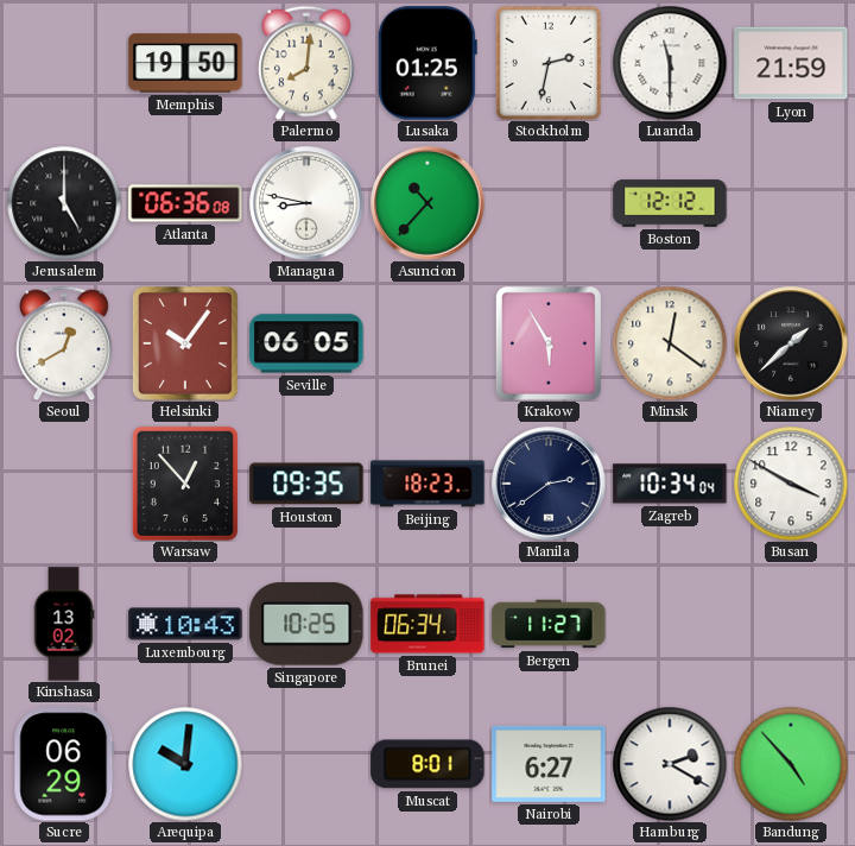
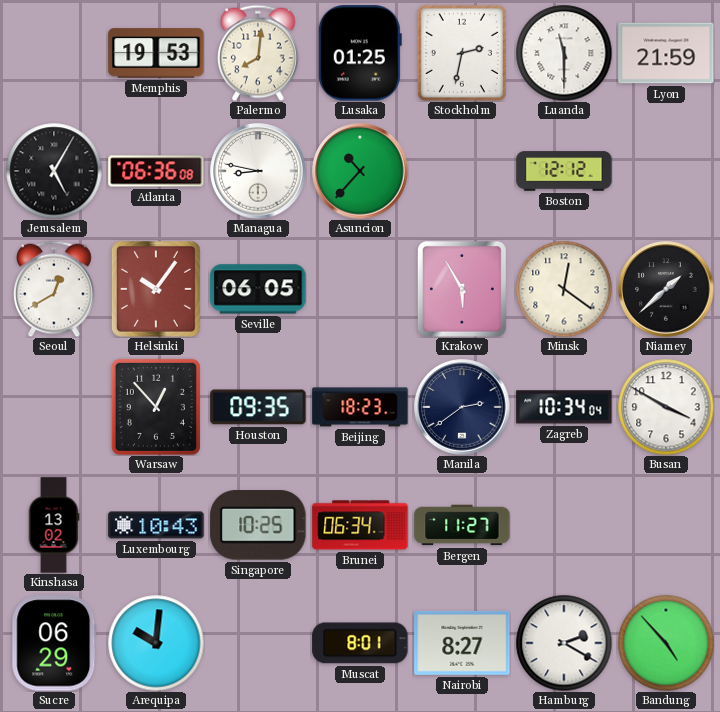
Memphis: 19:50 -> 19:53 (156, 53)
Jerusalem: 5:00 -> 5:05 (54, 171)
Nairobi: 6:27 -> 8:27 (462, 643)
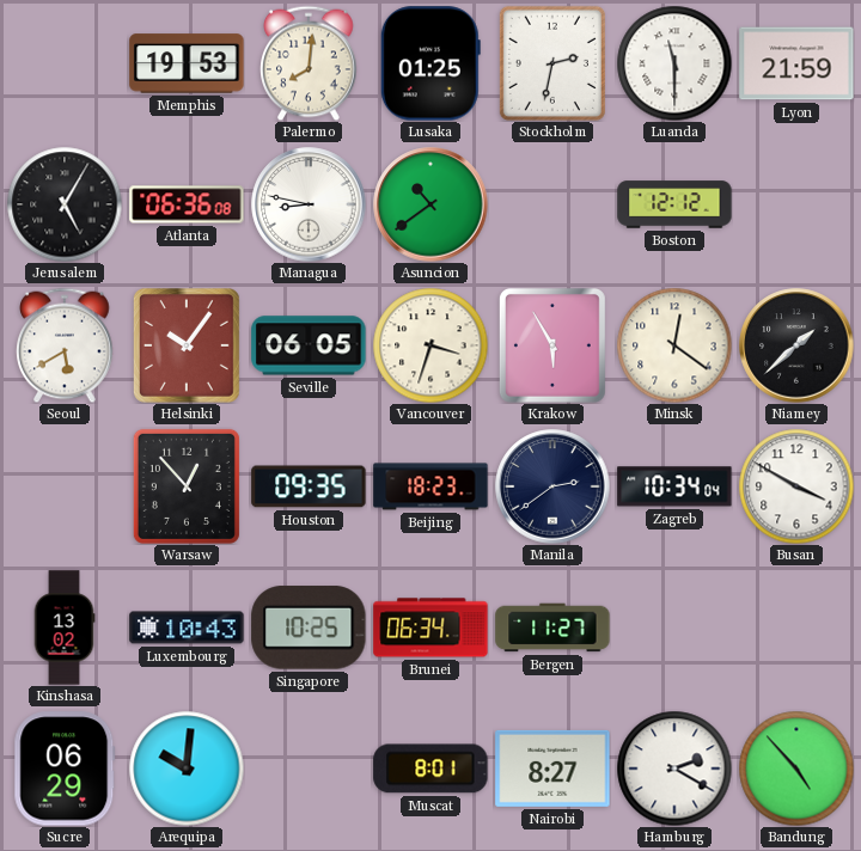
Asuncion: 10:37 -> 10:39 (430, 204)
Seoul: 12:40 -> 5:40 (65, 345)
Vancouver: none -> 3:33 (430, 345)
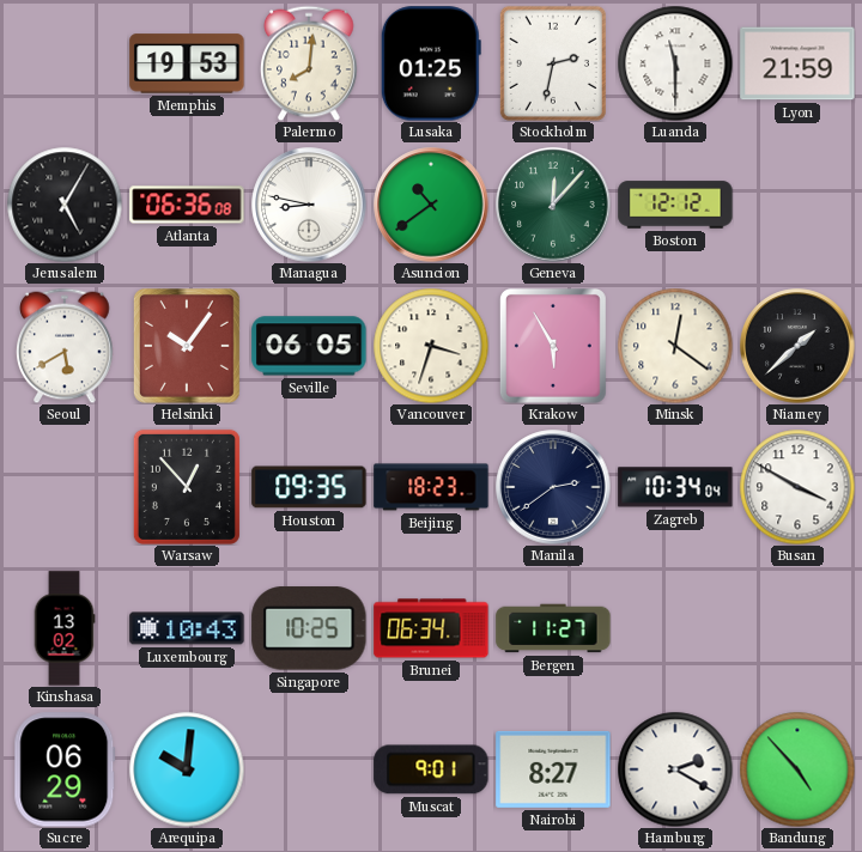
Geneva: none -> 12:07 (553, 205)
Muscat: 8:01 -> 9:01 (431, 769)
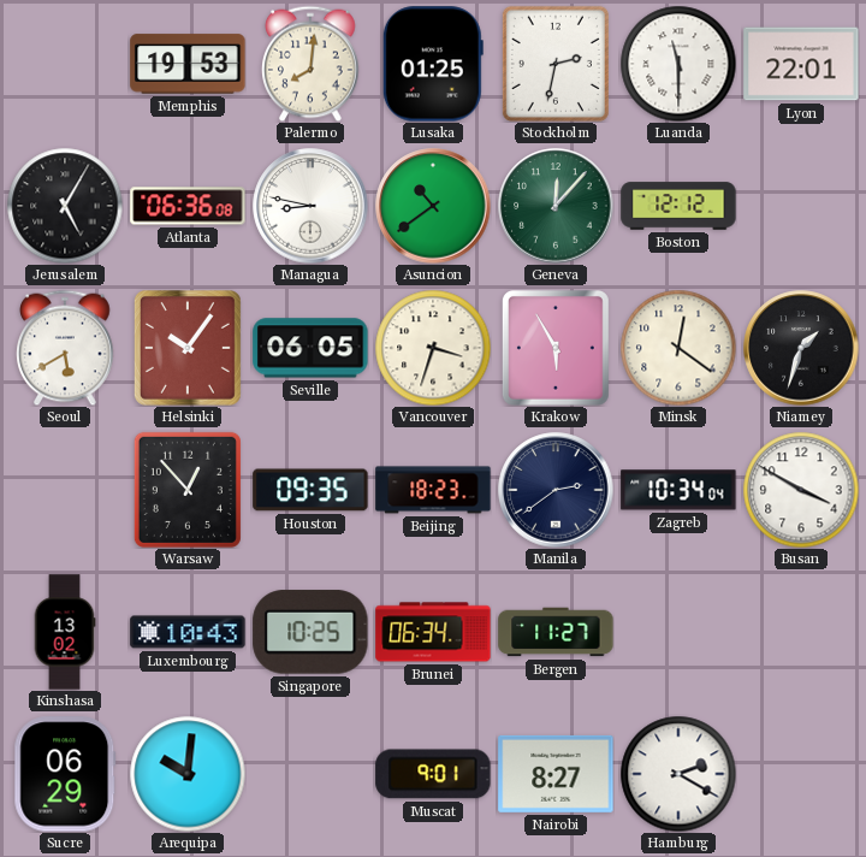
Lyon: 21:59 -> 22:01 (801, 64)
Niamey: 1:38 -> 1:33 (801, 348)
Bandung: 4:53 -> none (797, 769)
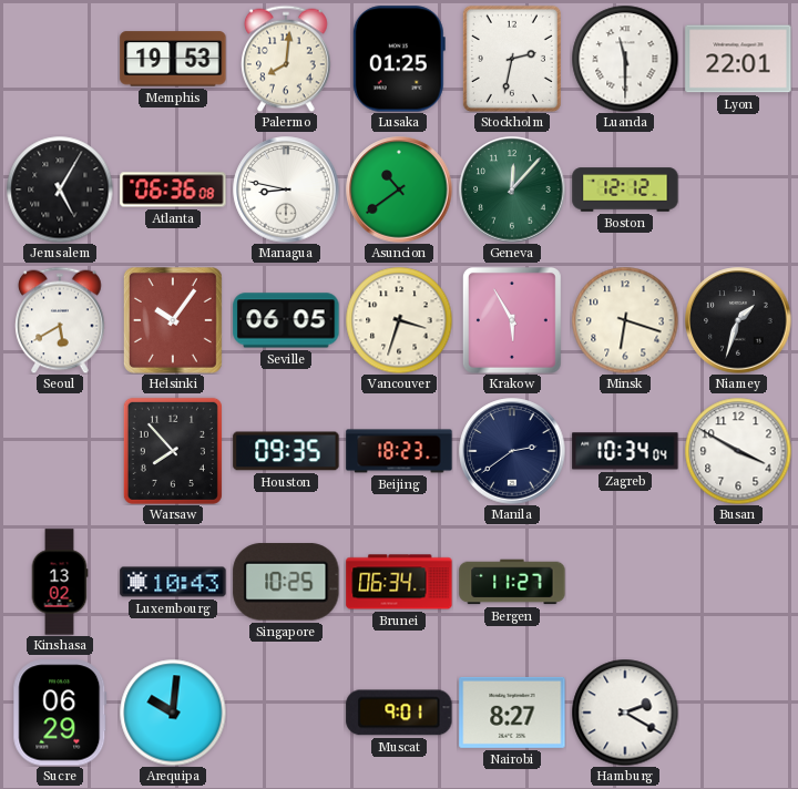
Minsk: 12:21 -> 6:18 (625, 320)
Warsaw: 12:53 -> 7:53 (173, 451)
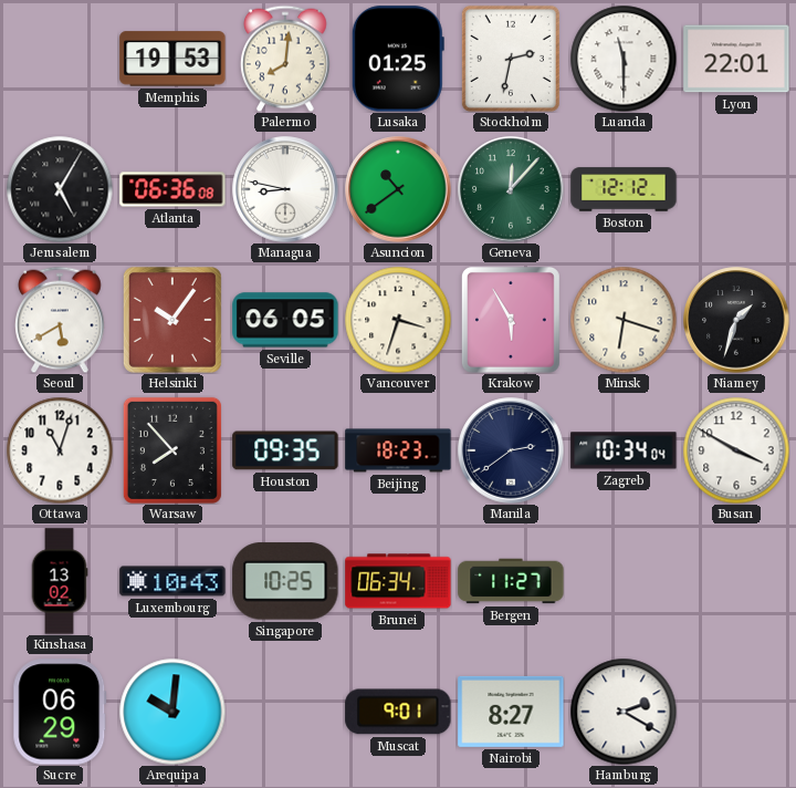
Ottawa: none -> 11:03 (60, 450)
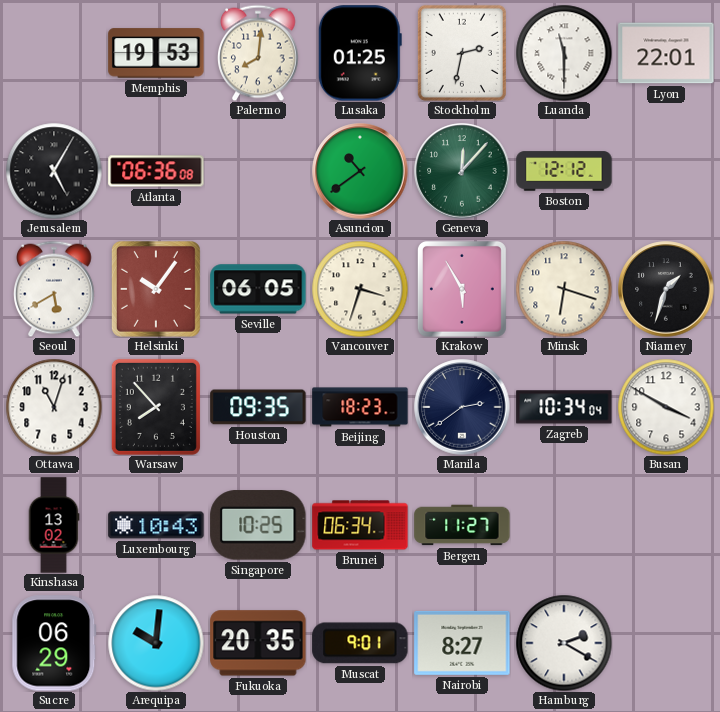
Managua: 8:47 -> none (285, 189)
Fukuoka: none -> 20:35 (258, 643)
